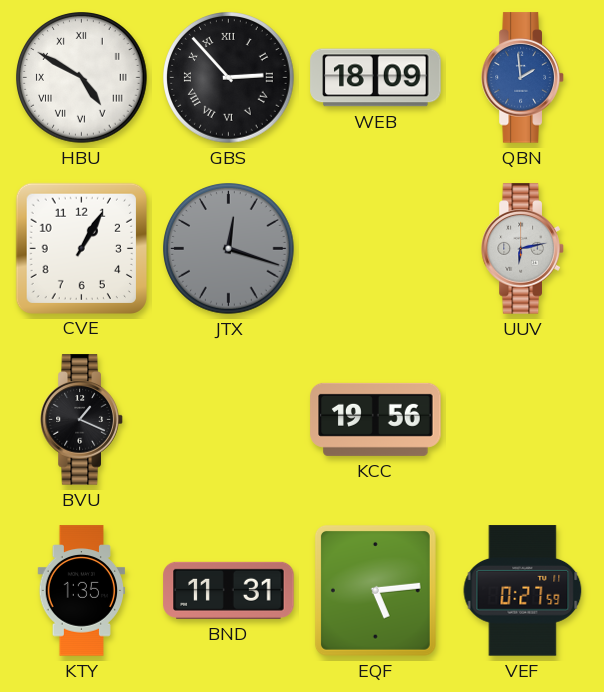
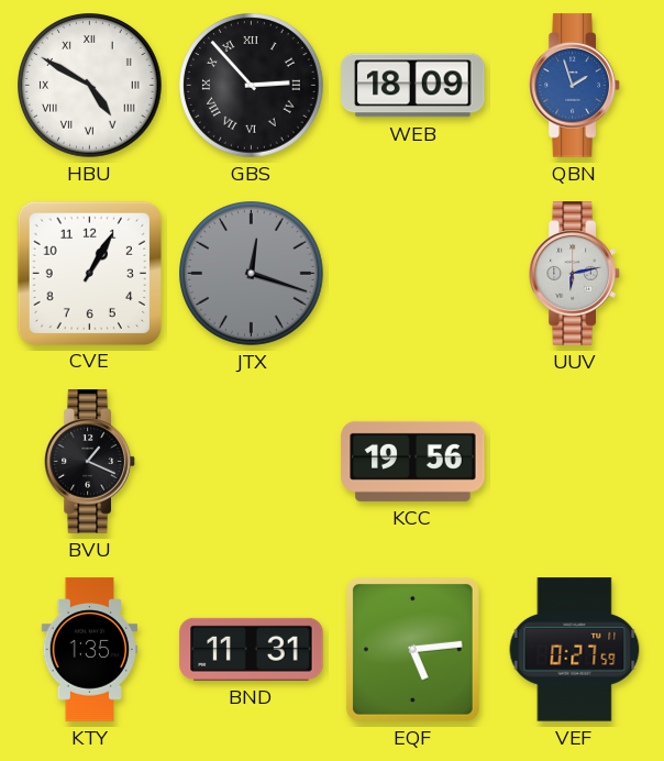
QBN: 1:59 -> 1:57 (575, 86)
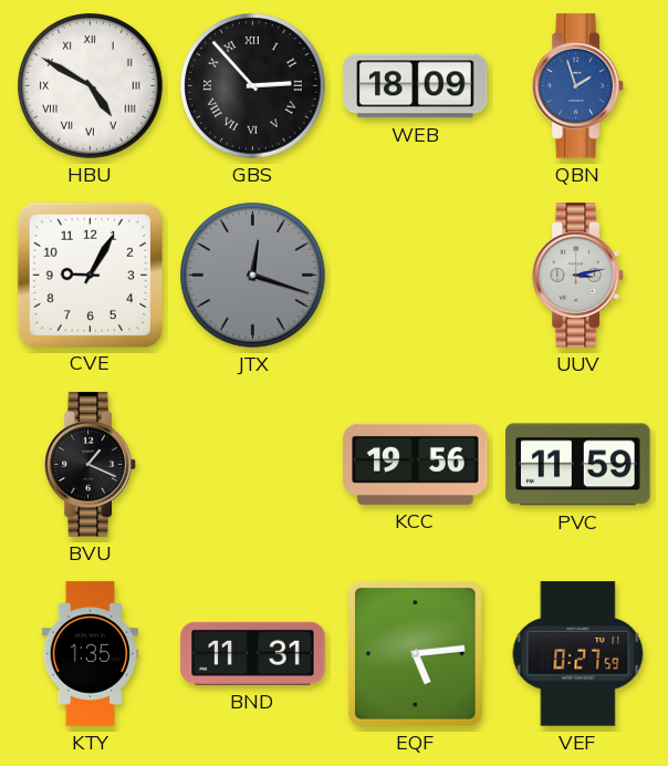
CVE: 1:05 -> 9:05 (90, 275)
UUV: 6:13 -> 3:13 (578, 276)
PVC: none -> 11:59 (578, 465)
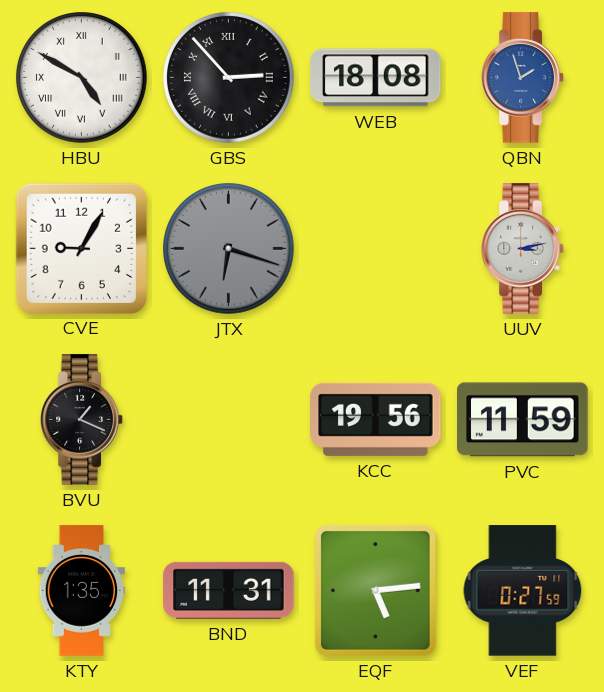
WEB: 18:09 -> 18:08 (376, 78)
JTX: 12:18 -> 6:18 (229, 249)
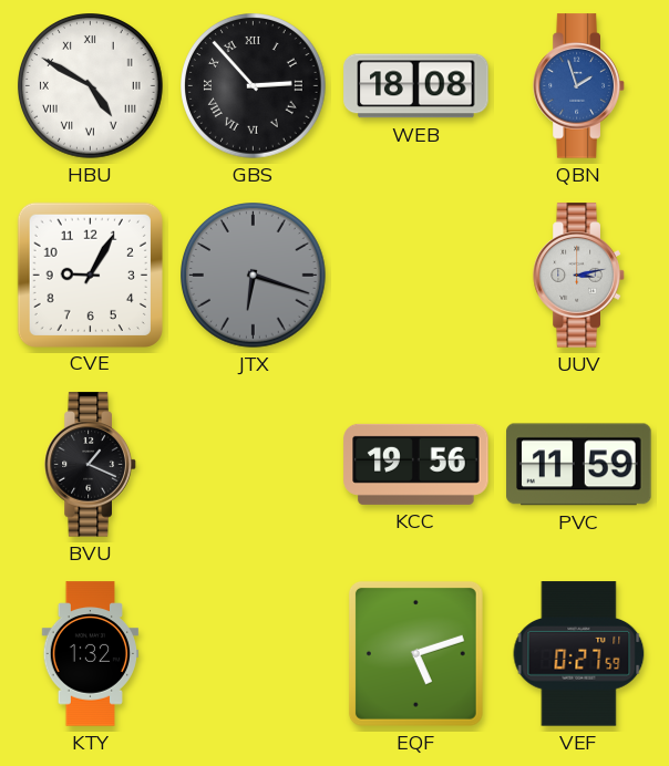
KTY: 1:35 -> 1:32 (91, 654)
BND: 11:31 -> none (229, 590)
EQF: 5:14 -> 5:12 (415, 653)
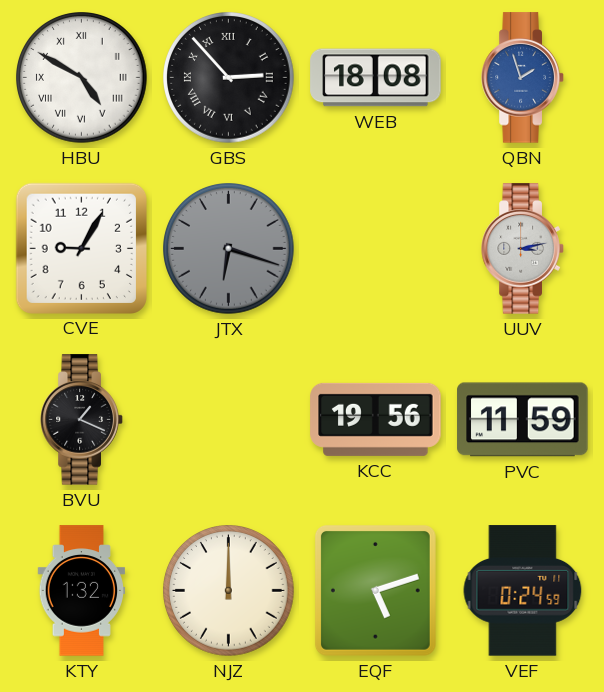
NJZ: none -> 12:00 (229, 591)
VEF: 0:27 -> 0:24 (523, 591)
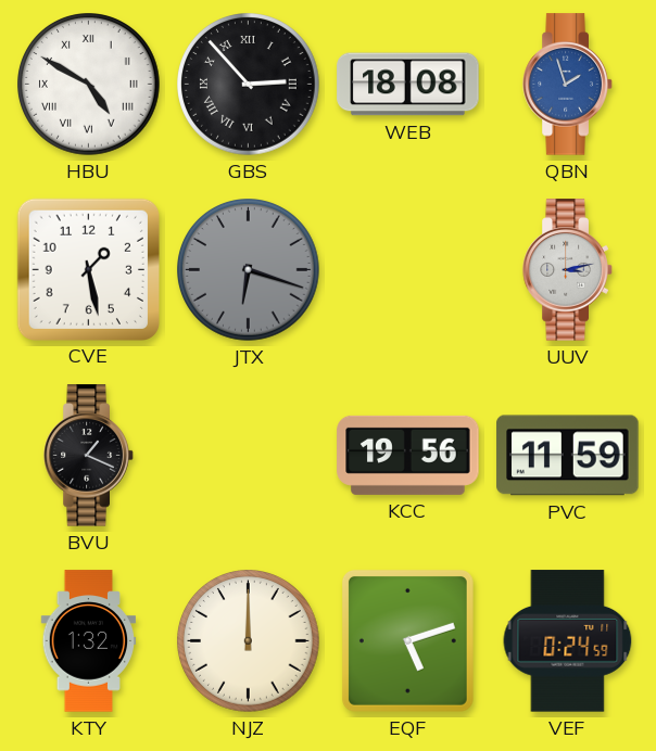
CVE: 9:05 -> 1:28 (88, 269)
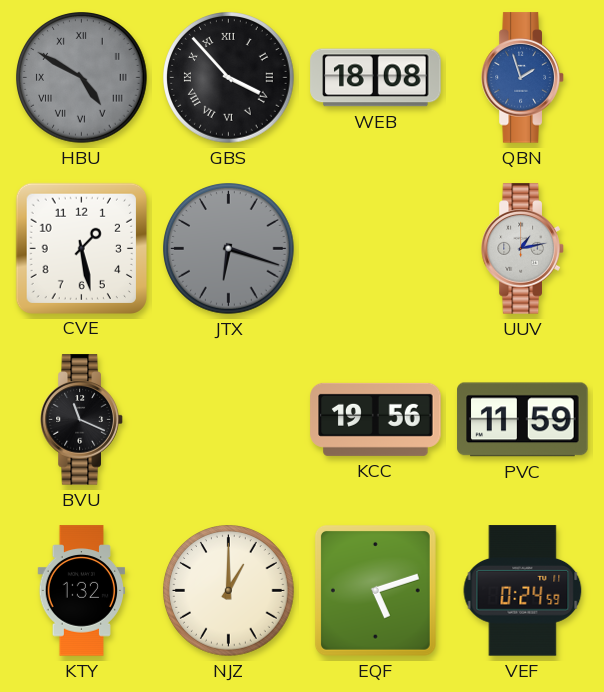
HBU dial: white -> grey (82, 78)
GBS: 2:53 -> 3:53 (229, 78)
UUV: 3:13 -> 1:13 (523, 249)
BVU: 1:19 -> 11:19 (82, 420)
NJZ: 12:00 -> 1:00 (229, 591)
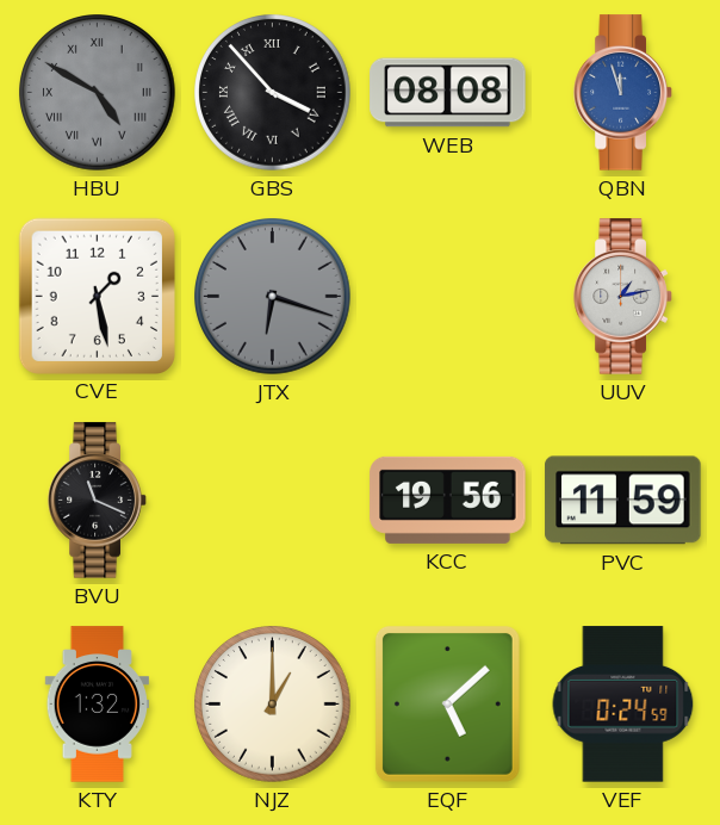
WEB: 18:08 -> 08:08 (448, 93)
QBN: 1:57 -> 11:57 (623, 93)
EQF: 5:12 -> 5:08 (447, 703)
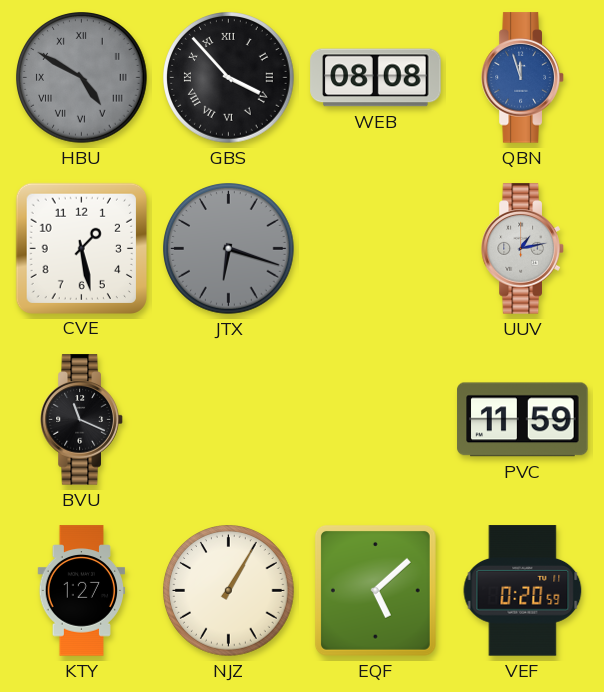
KCC: 19:56 -> none (448, 500)
KTY: 1:32 -> 1:27 (82, 591)
NJZ: 1:00 -> 1:05 (229, 591)
VEF: 0:24 -> 0:20 (523, 591)
